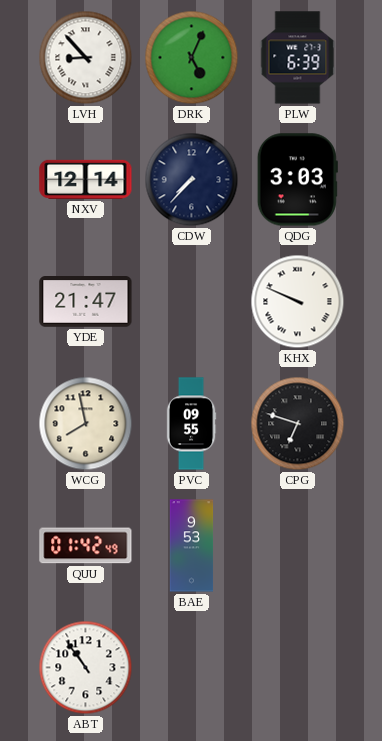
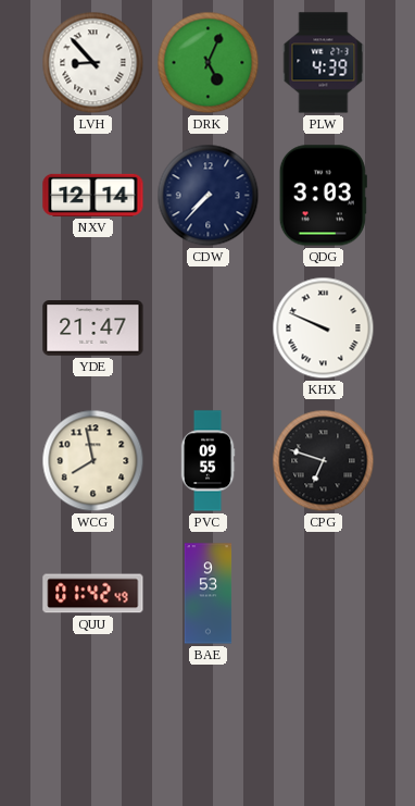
PLW: 6:39 -> 4:39 (324, 63)
ABT: 10:54 -> none (86, 668)
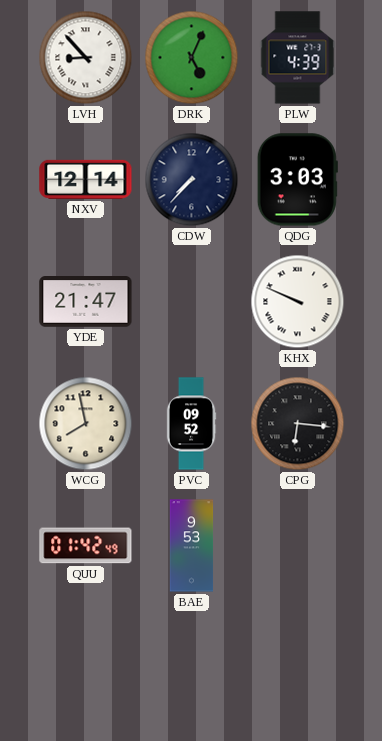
PVC: 09:55 -> 09:52 (191, 424)
CPG: 6:48 -> 6:16 (298, 424)
